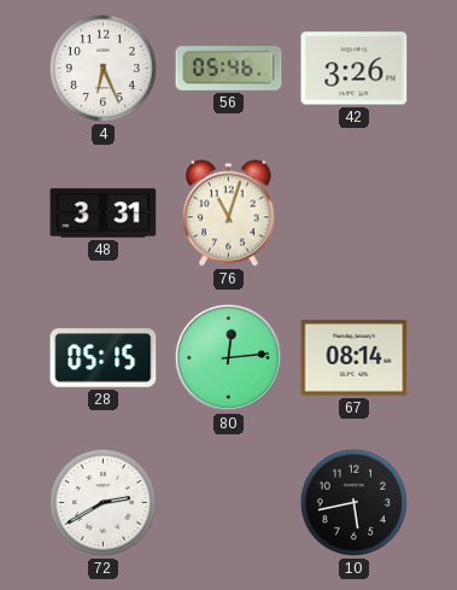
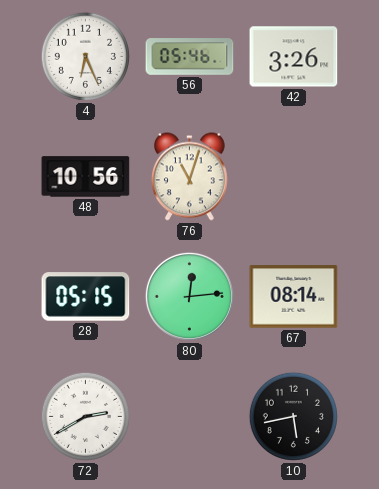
48: 3:31 -> 10:56 (86, 177)
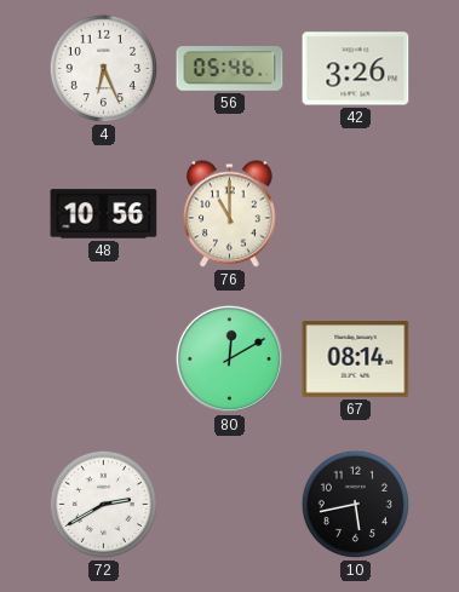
76: 11:03 -> 11:00 (229, 214)
28: 05:15 -> none (86, 297)
80: 12:14 -> 12:10 (229, 358)
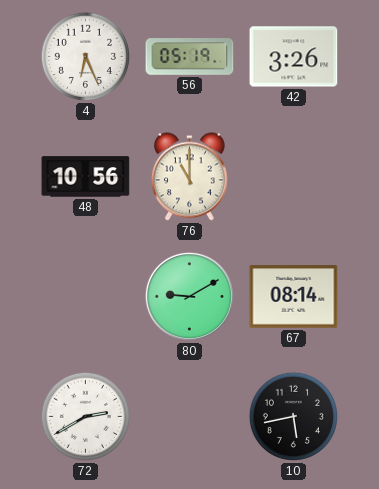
56: 05:46 -> 05:19 (190, 57)
80: 12:10 -> 9:10 (189, 296)
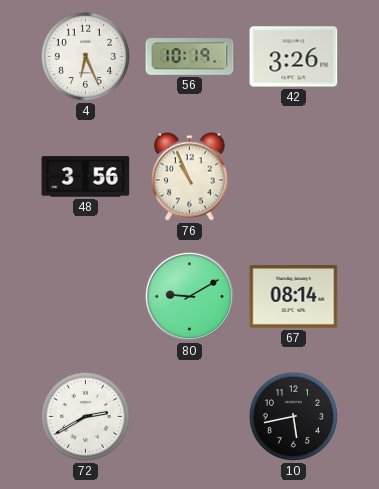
56: 05:19 -> 10:19 (190, 57)
48: 10:56 -> 3:56 (86, 177)
76: 11:00 -> 10:56 (189, 177)
